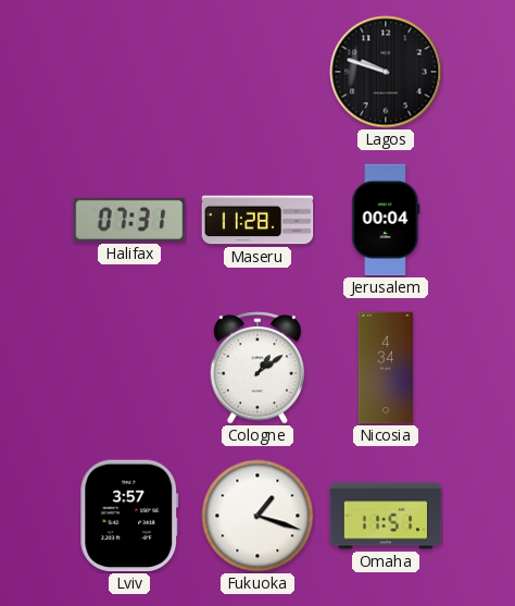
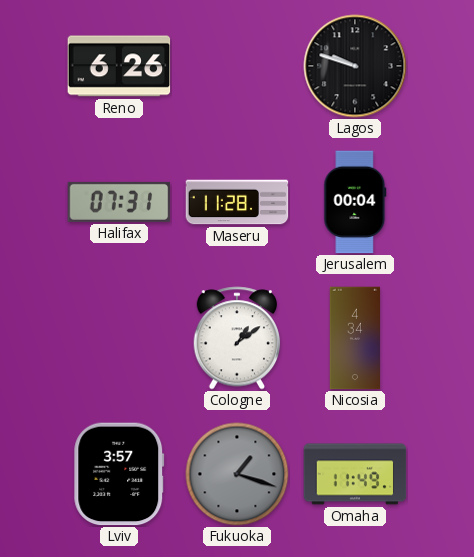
Reno: none -> 6:26 (119, 66)
Fukuoka dial: white -> grey (237, 474)
Omaha: 11:51 -> 11:49 (355, 474)
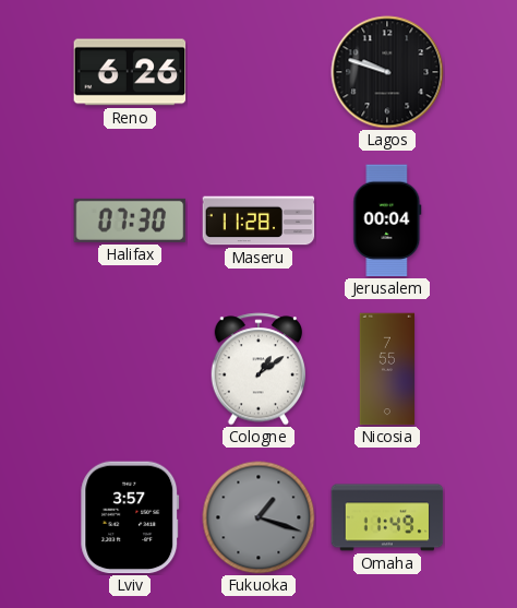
Halifax: 07:31 -> 07:30 (130, 220)
Nicosia: 4:34 -> 7:55 (387, 369)
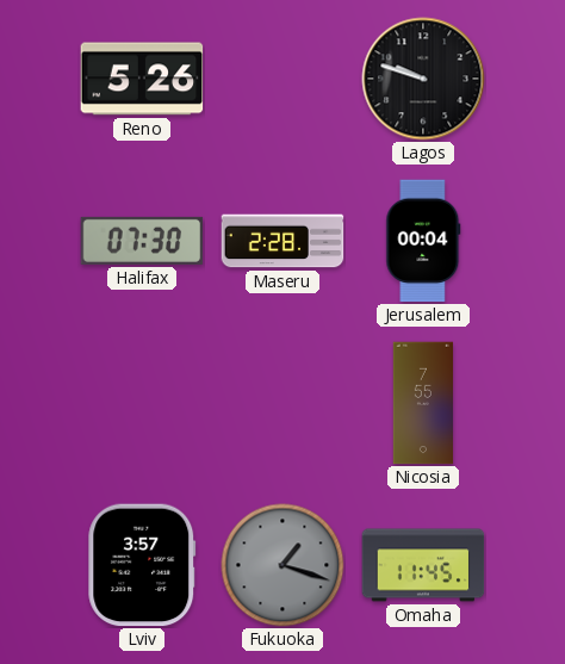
Reno: 6:26 -> 5:26 (142, 79)
Maseru: 11:28 -> 2:28 (282, 241)
Cologne: 1:09 -> none (258, 369)
Omaha: 11:49 -> 11:45 (423, 565)
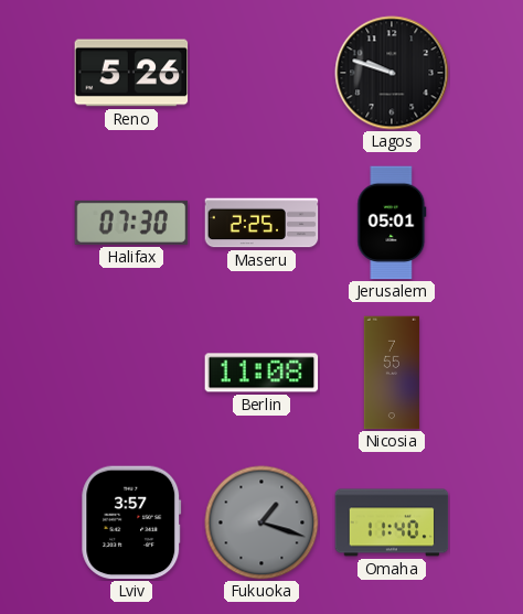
Maseru: 2:28 -> 2:25 (261, 223)
Jerusalem: 00:04 -> 05:01 (392, 223)
Berlin: none -> 11:08 (261, 373)
Omaha: 11:45 -> 11:40 (392, 523)
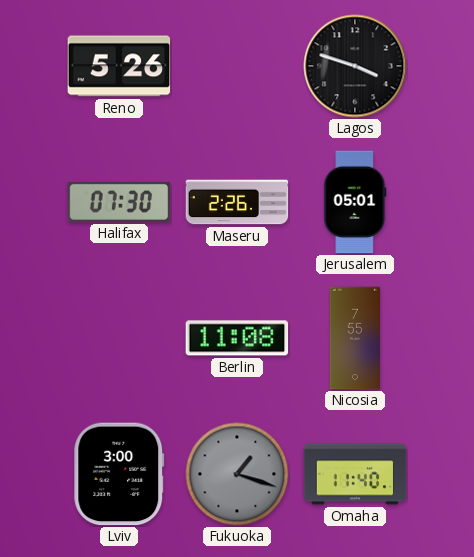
Lagos: 9:48 -> 3:48 (355, 66)
Maseru: 2:25 -> 2:26 (237, 202)
Lviv: 3:57 -> 3:00 (119, 474)
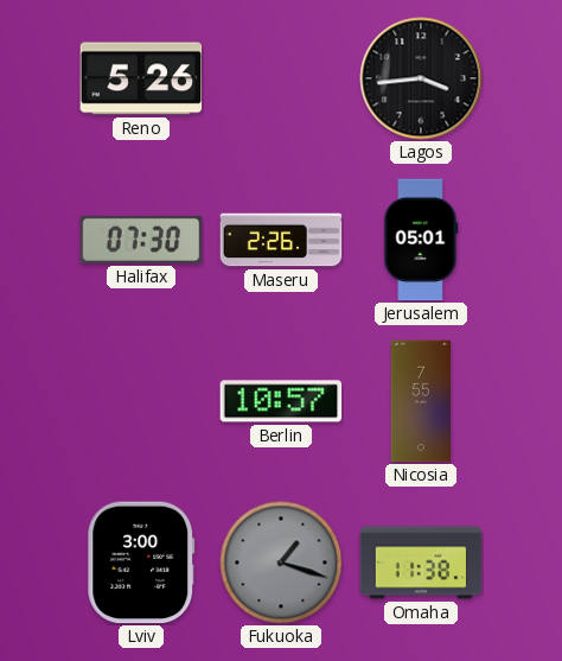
Lagos: 3:48 -> 3:44 (421, 78)
Berlin: 11:08 -> 10:57 (281, 401)
Omaha: 11:40 -> 11:38 (421, 563)
